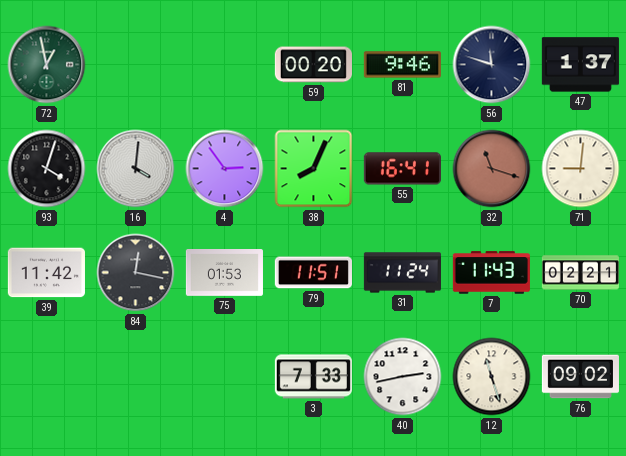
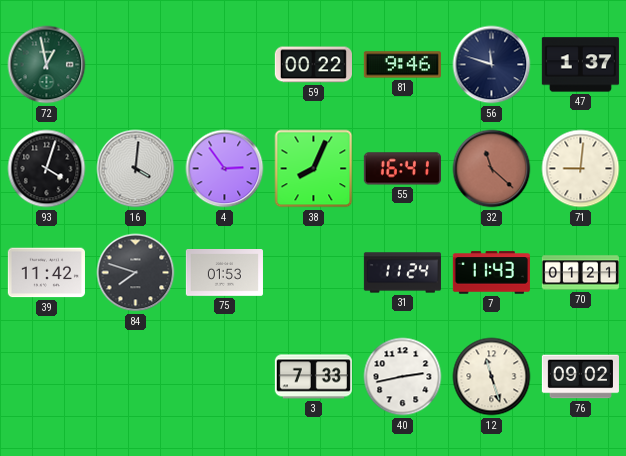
59: 00:20 -> 00:22 (313, 65)
32: 11:18 -> 11:22 (492, 169)
84: 12:17 -> 7:48 (136, 273)
79: 11:51 -> none (313, 273)
70: 02:21 -> 01:21 (580, 273)
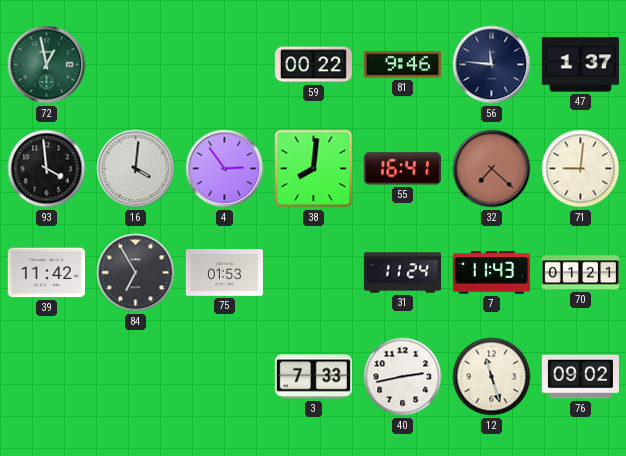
56: 11:48 -> 11:46 (492, 65)
93: 4:03 -> 3:59 (47, 169)
38: 8:04 -> 8:01 (314, 169)
32: 11:22 -> 7:22 (492, 169)
84: 7:48 -> 6:55 (136, 273)
